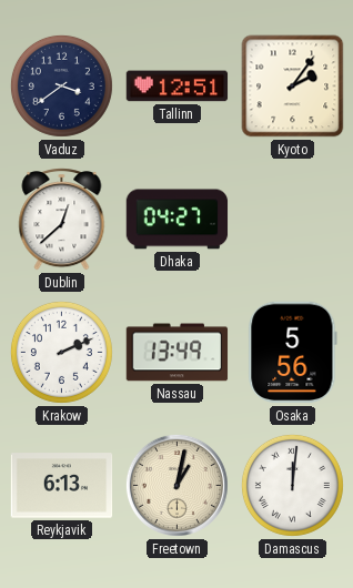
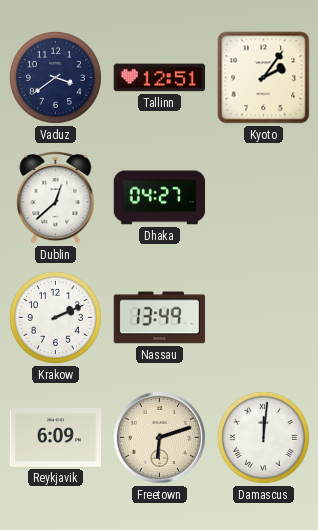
Osaka: 5:56 -> none (293, 353)
Reykjavik: 6:13 -> 6:09 (56, 438)
Freetown: 1:02 -> 6:12 (159, 437)
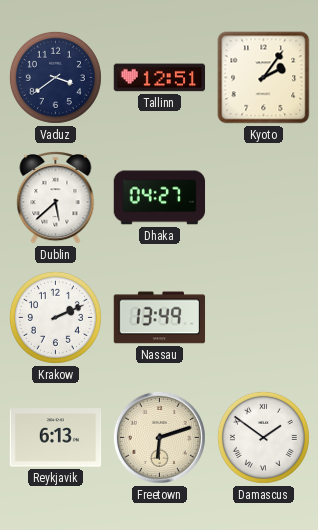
Dublin: 12:38 -> 5:38 (56, 198)
Reykjavik: 6:09 -> 6:13 (56, 438)
Damascus: 12:01 -> 1:51 (263, 437)
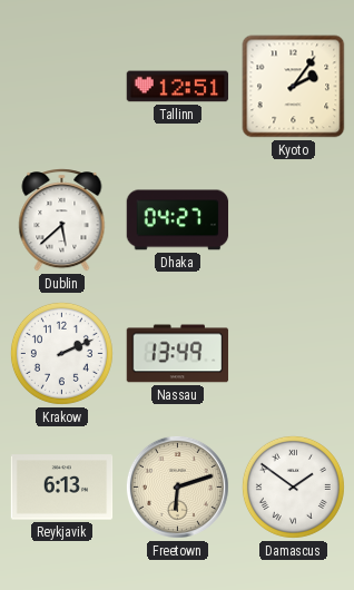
Vaduz: 3:39 -> none (55, 77)
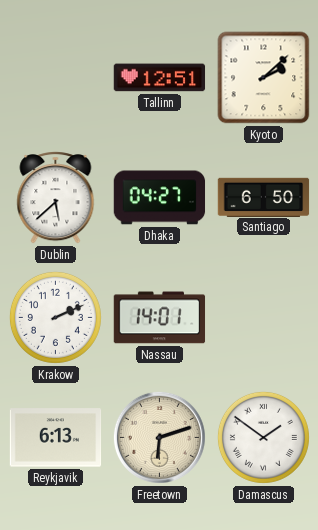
Kyoto: 2:06 -> 2:08 (264, 78)
Santiago: none -> 6:50 (264, 197)
Nassau: 13:49 -> 14:01 (160, 318)
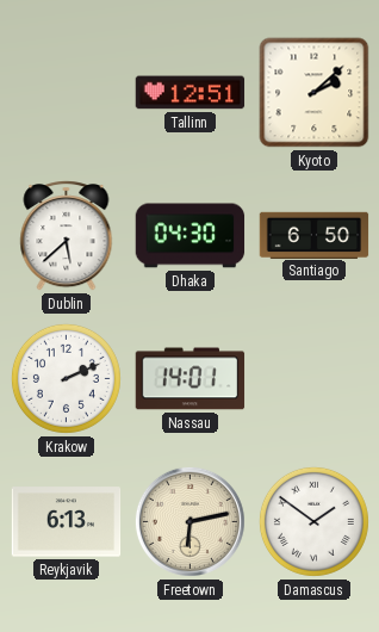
Dhaka: 04:27 -> 04:30 (191, 236)
Freetown: 6:12 -> 6:13 (189, 521)
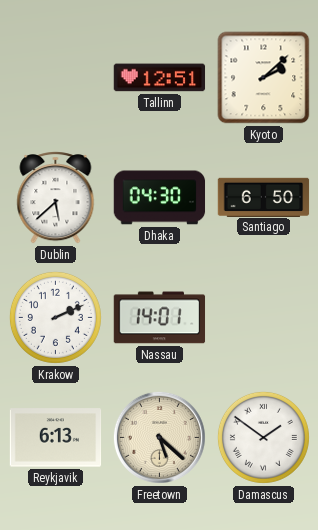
Freetown: 6:13 -> 5:22 (159, 437)
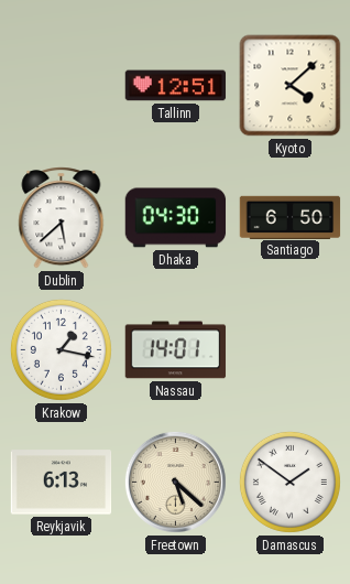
Kyoto: 2:08 -> 4:08 (291, 86)
Krakow: 2:11 -> 1:17 (61, 349)
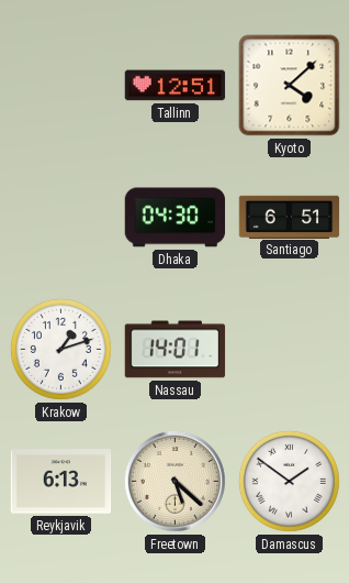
Dublin: 5:38 -> none (62, 218)
Santiago: 6:50 -> 6:51 (290, 217)
Krakow: 1:17 -> 1:12 (60, 349)
